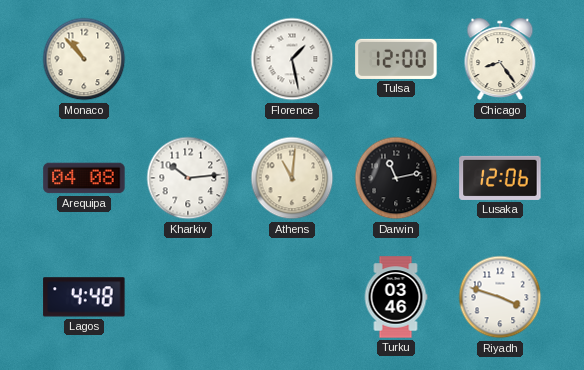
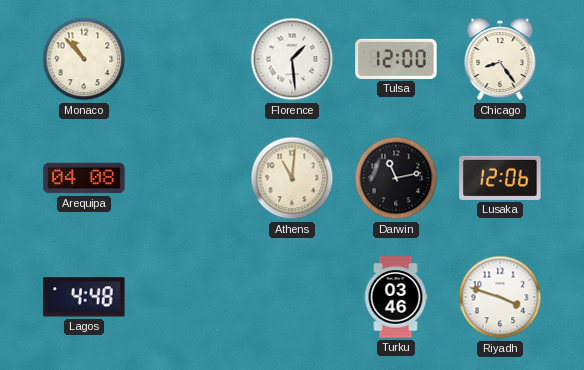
Florence: 1:28 -> 1:29 (292, 59)
Kharkiv: 10:14 -> none (188, 178)
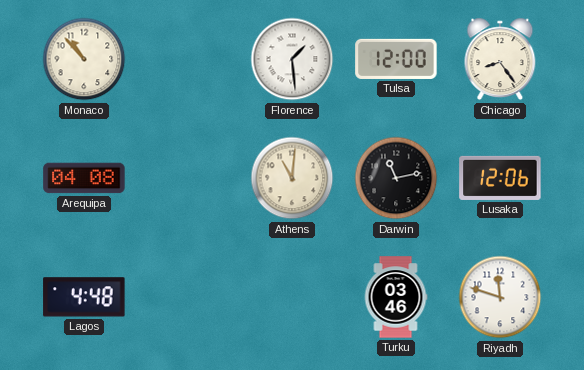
Riyadh: 3:48 -> 11:48 (500, 297)
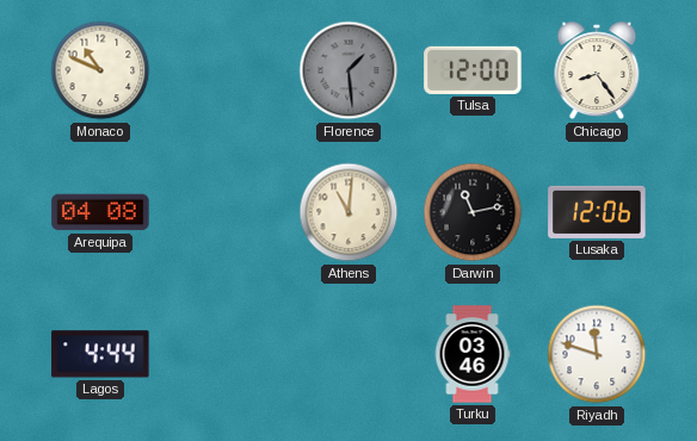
Monaco: 10:53 -> 10:49 (100, 70)
Florence dial: white -> grey (348, 70)
Lagos: 4:48 -> 4:44 (100, 354)
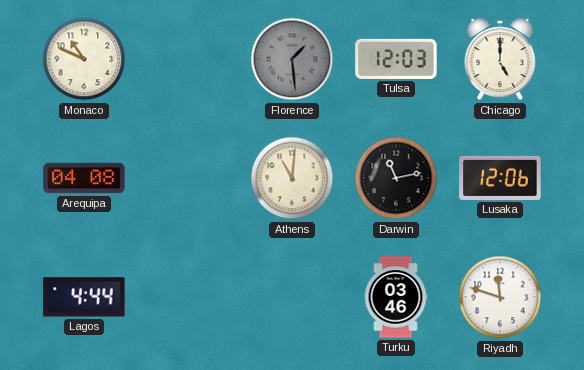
Tulsa: 12:00 -> 12:03 (396, 59)
Chicago: 8:24 -> 5:00 (500, 59)
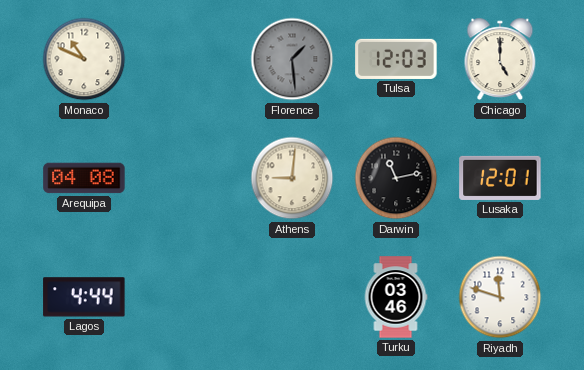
Athens: 11:01 -> 9:01 (292, 178)
Lusaka: 12:06 -> 12:01 (500, 178)
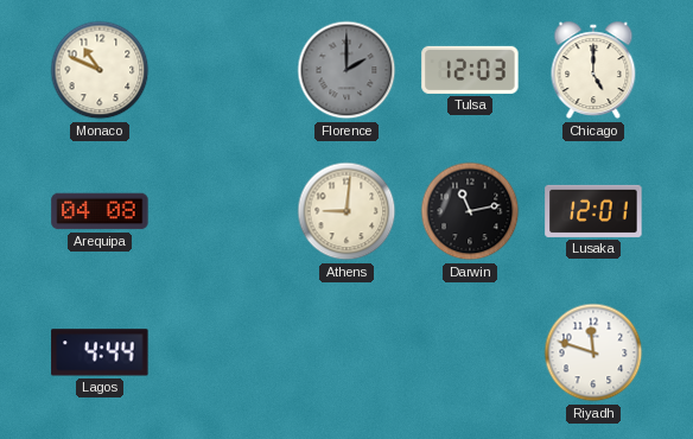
Florence: 1:29 -> 2:00 (346, 70)
Turku: 03:46 -> none (396, 297)
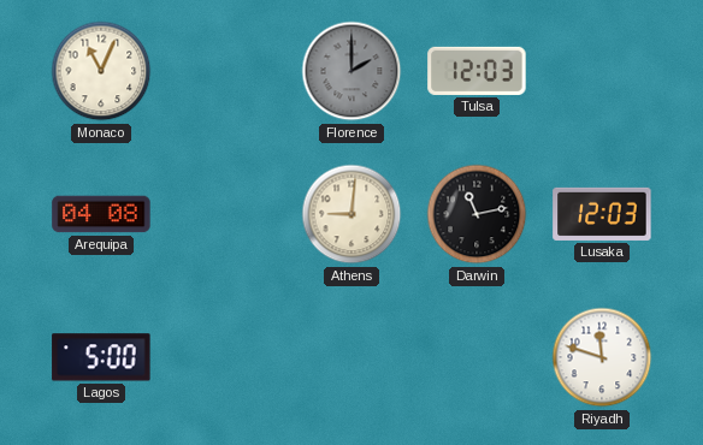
Monaco: 10:49 -> 11:04 (101, 71)
Chicago: 5:00 -> none (593, 70)
Lusaka: 12:01 -> 12:03 (602, 214)
Lagos: 4:44 -> 5:00 (101, 357)
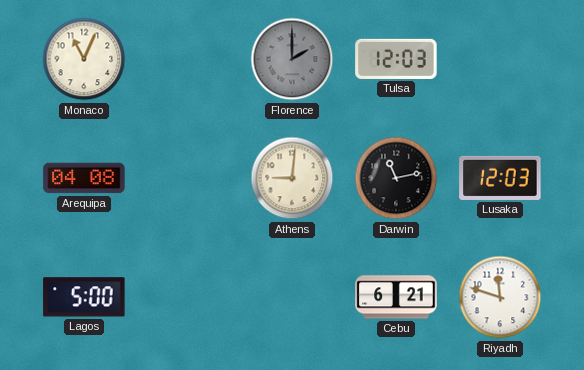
Cebu: none -> 6:21 (396, 297)
